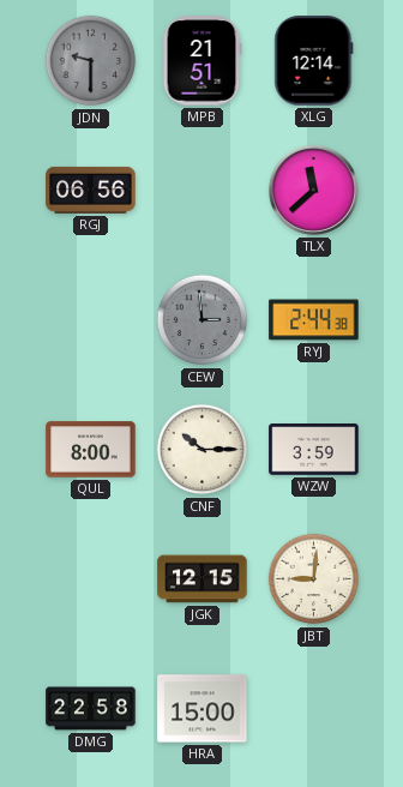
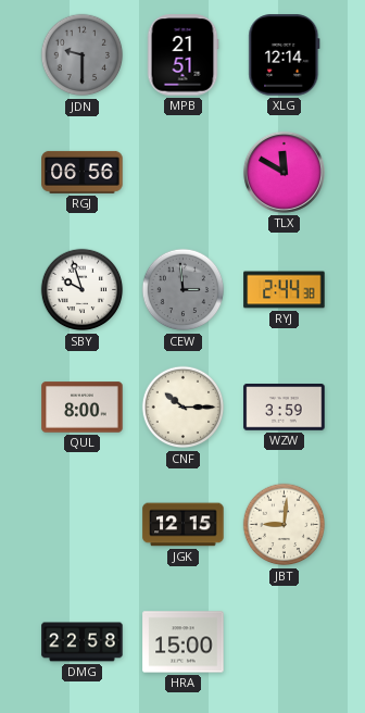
TLX: 11:38 -> 11:50 (284, 172)
SBY: none -> 9:57 (83, 290)
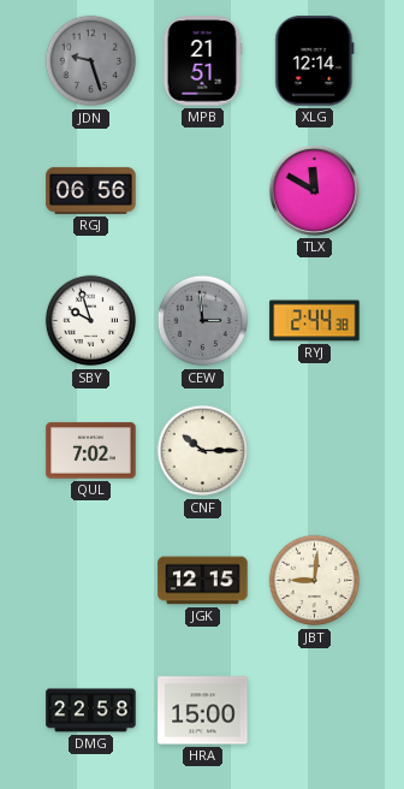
JDN: 9:30 -> 9:27 (91, 61)
QUL: 8:00 -> 7:02 (91, 451)
WZW: 3:59 -> none (285, 408)
